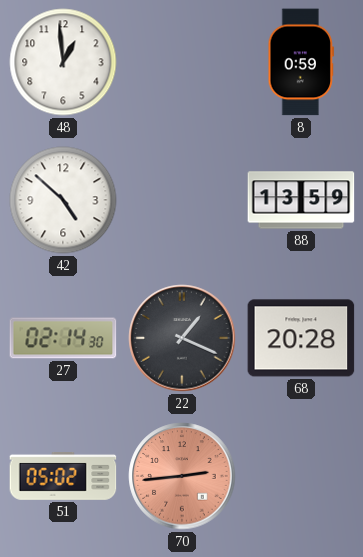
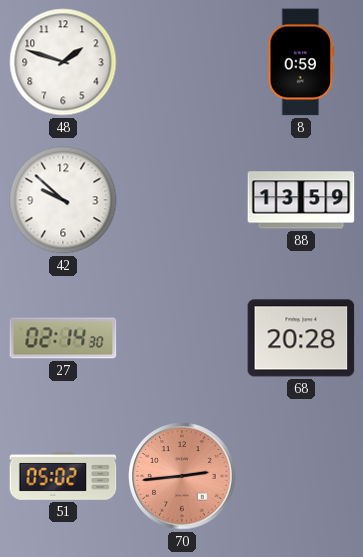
48: 12:59 -> 1:48 (63, 62)
42: 4:52 -> 9:52 (63, 200)
22: 1:19 -> none (182, 338)
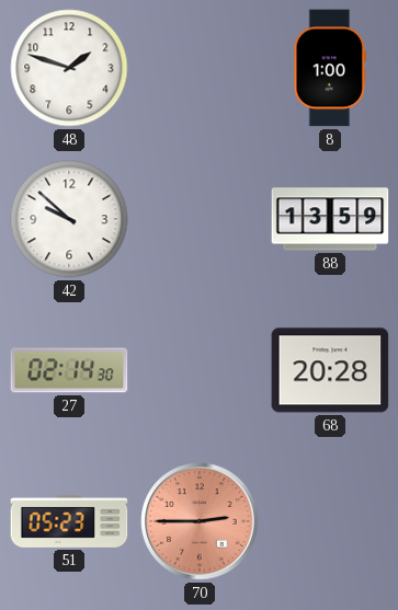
8: 0:59 -> 1:00 (330, 68)
51: 05:02 -> 05:23 (69, 521)
70: 2:44 -> 2:45 (200, 521)
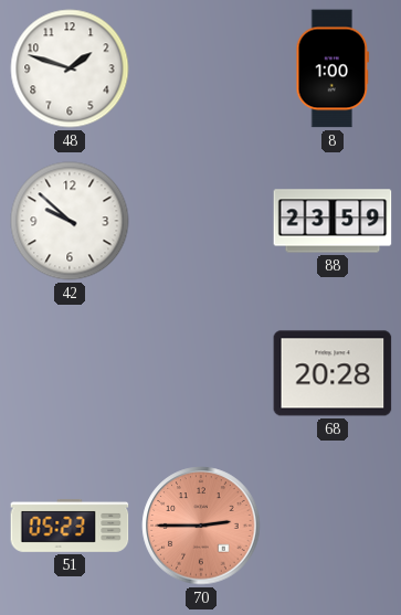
88: 13:59 -> 23:59 (333, 221)
27: 02:14 -> none (69, 370)
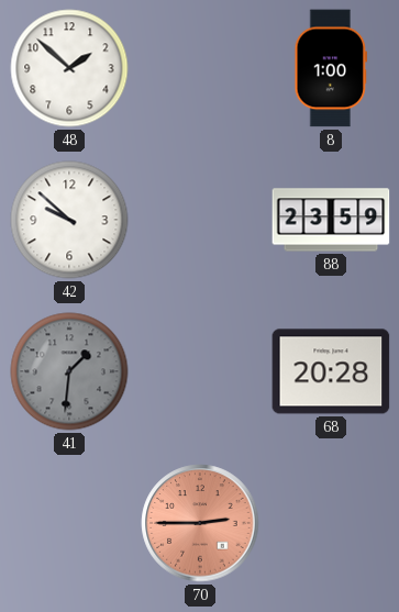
48: 1:48 -> 1:52 (69, 68)
41: none -> 1:31 (69, 371)
51: 05:23 -> none (70, 526)
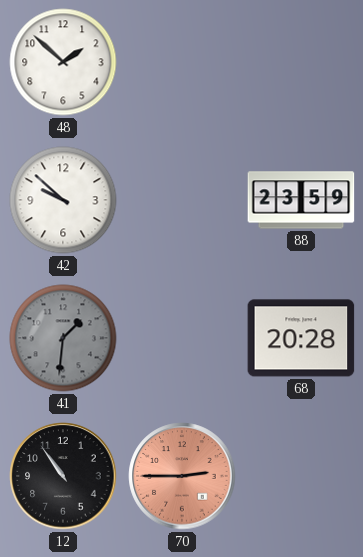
8: 1:00 -> none (331, 68)
12: none -> 10:54 (63, 476)
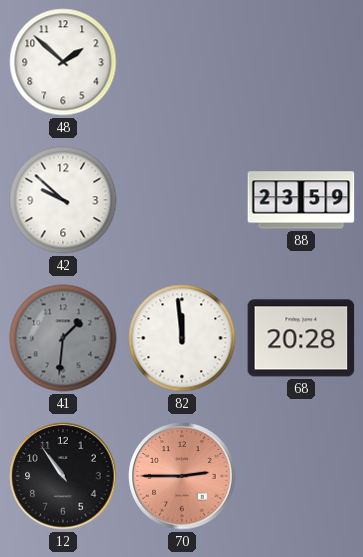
82: none -> 11:59 (182, 338)
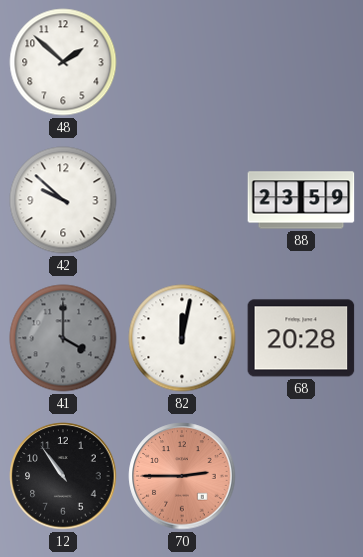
41: 1:31 -> 4:00 (63, 338)
82: 11:59 -> 12:02 (182, 338)
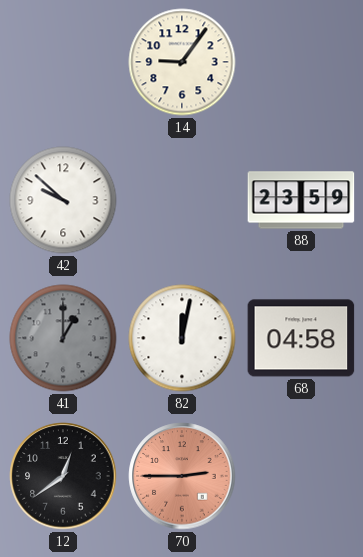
48: 1:52 -> none (63, 62)
14: none -> 9:06 (182, 62)
41: 4:00 -> 1:00 (63, 338)
68: 20:28 -> 04:58 (301, 338)
12: 10:54 -> 12:39 (63, 476)
